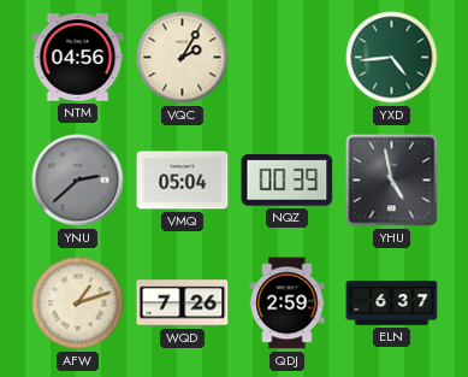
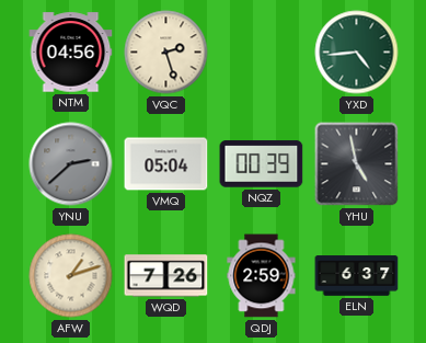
VQC: 2:05 -> 2:27 (166, 53)
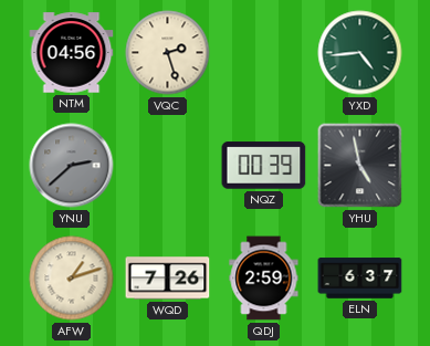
VMQ: 05:04 -> none (166, 164)
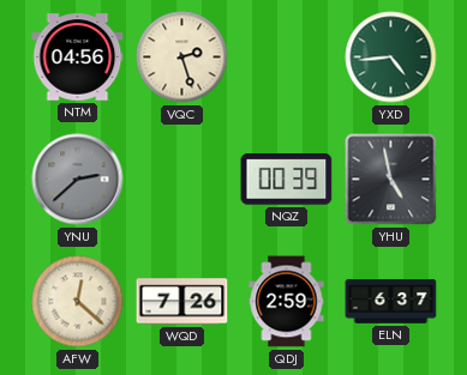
AFW: 1:12 -> 12:22 (78, 302)
